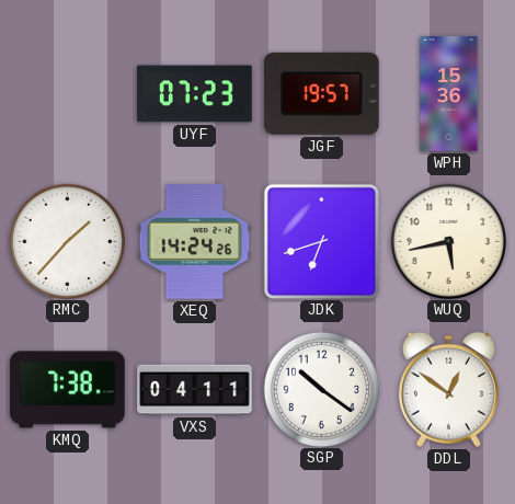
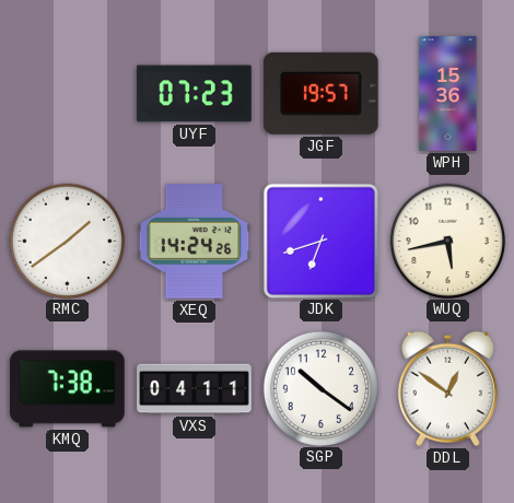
RMC: 1:37 -> 1:39 (67, 241)
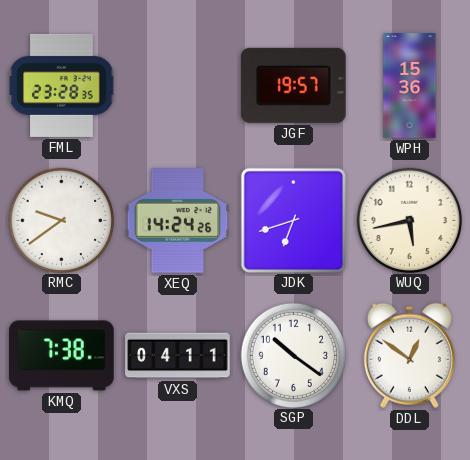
FML: none -> 23:28 (62, 85)
UYF: 07:23 -> none (195, 94)
RMC: 1:39 -> 9:39 (61, 220)
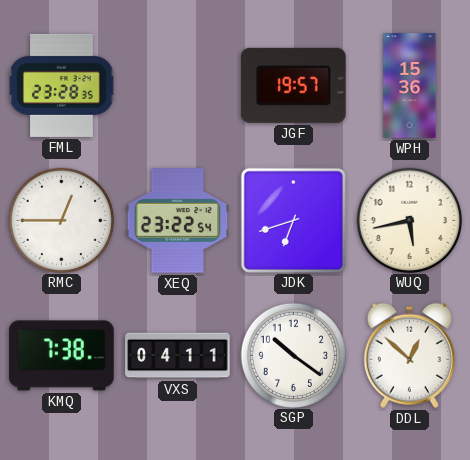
RMC: 9:39 -> 12:45 (61, 220)
XEQ: 14:24 -> 23:22 (178, 221)
DDL: 12:51 -> 12:52 (409, 355)
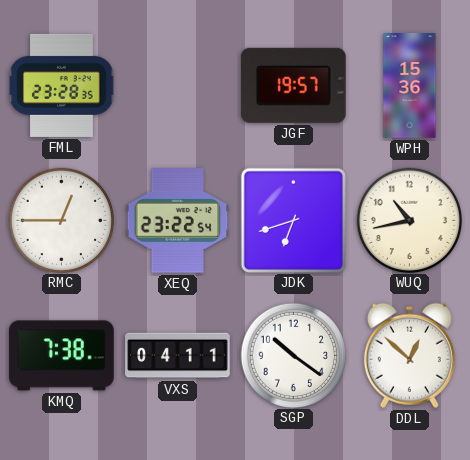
WUQ: 5:43 -> 10:43 (409, 220)
